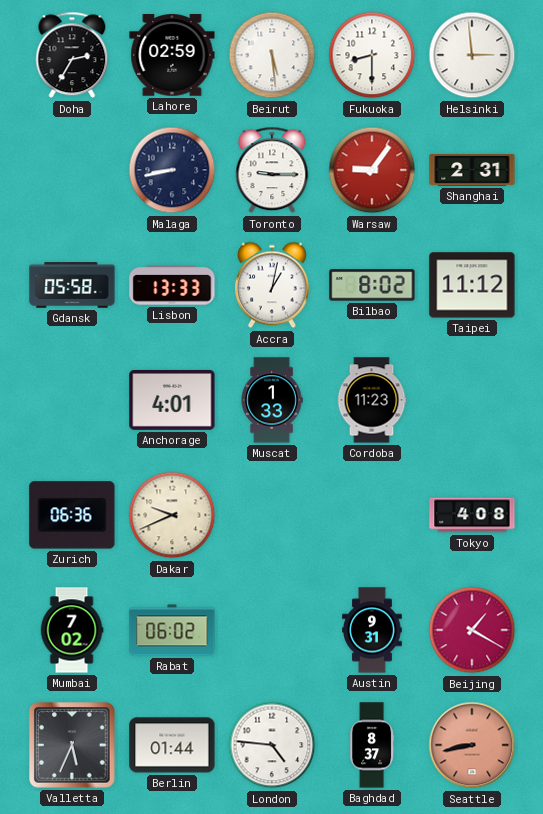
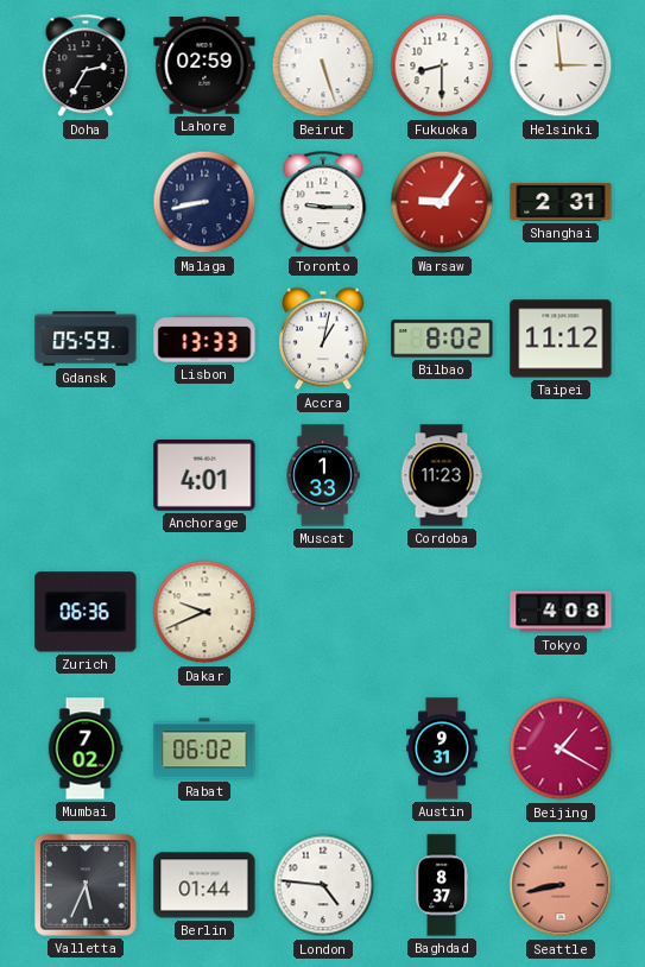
Beirut: 5:29 -> 5:27 (323, 65)
Gdansk: 05:58 -> 05:59 (86, 339)
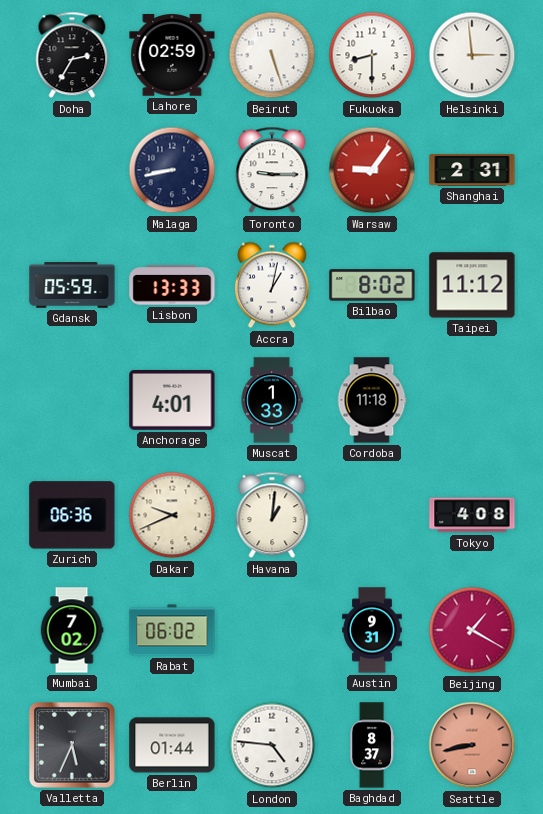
Cordoba: 11:23 -> 11:18 (372, 400)
Havana: none -> 1:01 (272, 515)
